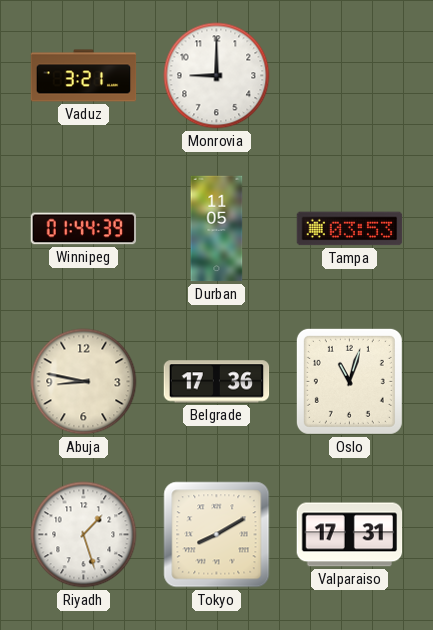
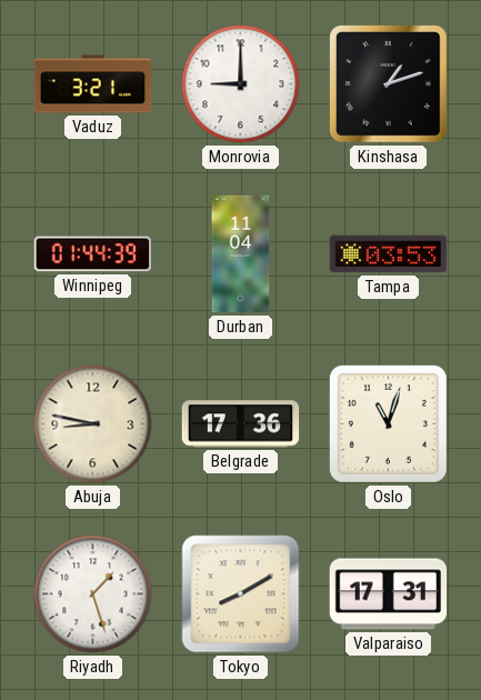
Kinshasa: none -> 1:12 (389, 84)
Durban: 11:05 -> 11:04 (241, 254)
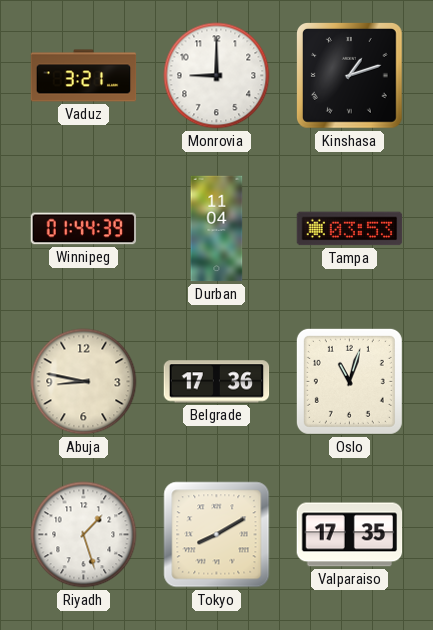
Valparaiso: 17:31 -> 17:35 (350, 535)
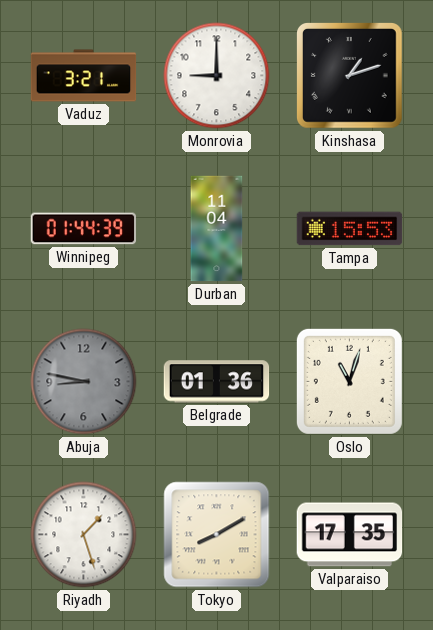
Tampa: 03:53 -> 15:53 (350, 229)
Abuja dial: cream -> grey (84, 382)
Belgrade: 17:36 -> 01:36 (217, 382)
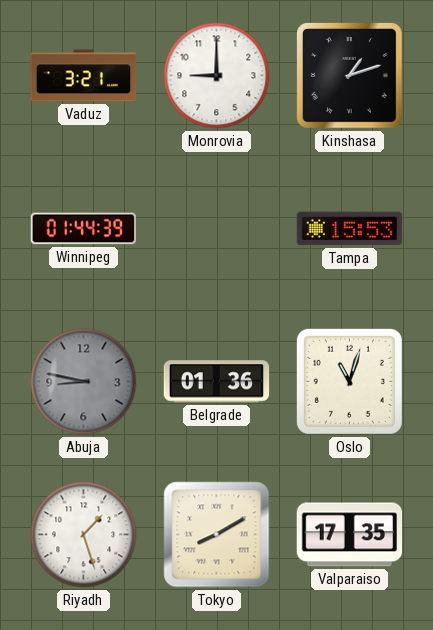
Durban: 11:04 -> none (217, 229)
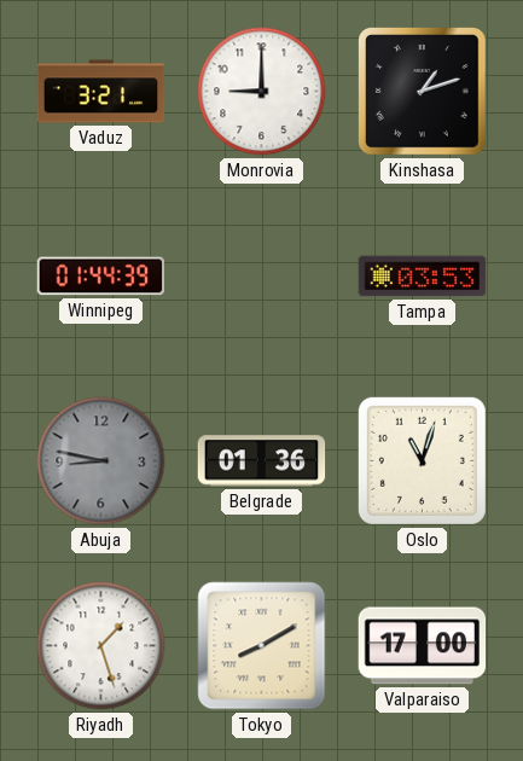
Tampa: 15:53 -> 03:53 (423, 277)
Valparaiso: 17:35 -> 17:00 (423, 646)
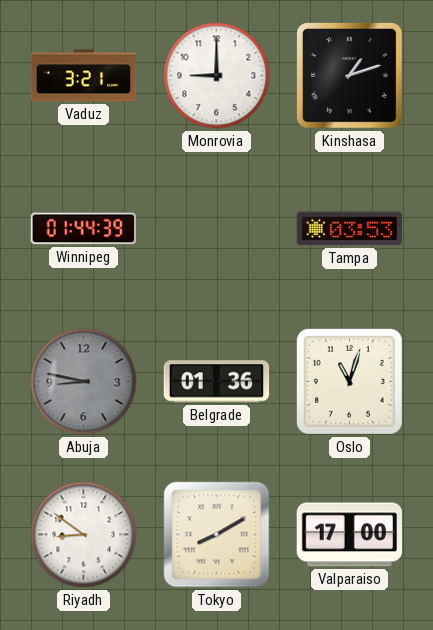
Riyadh: 1:27 -> 8:51 (84, 535)
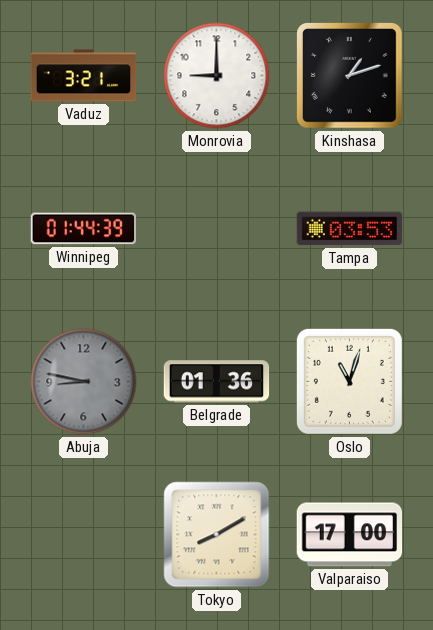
Riyadh: 8:51 -> none (84, 535)
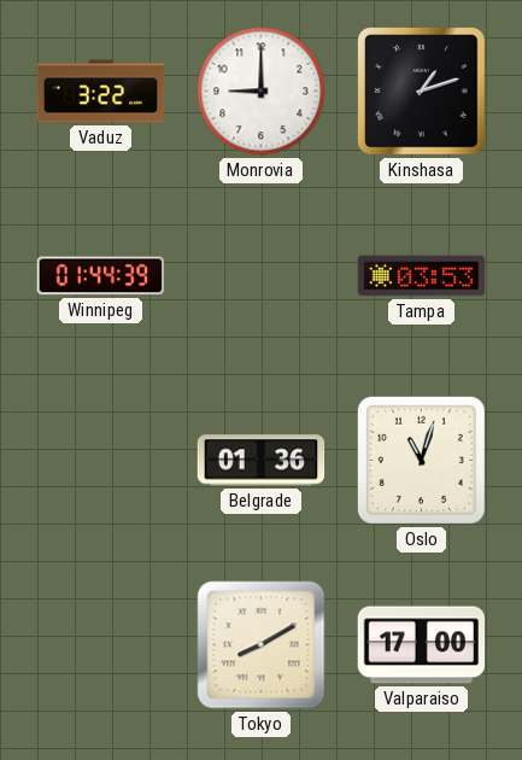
Vaduz: 3:21 -> 3:22 (101, 92)
Abuja: 8:47 -> none (84, 382)
